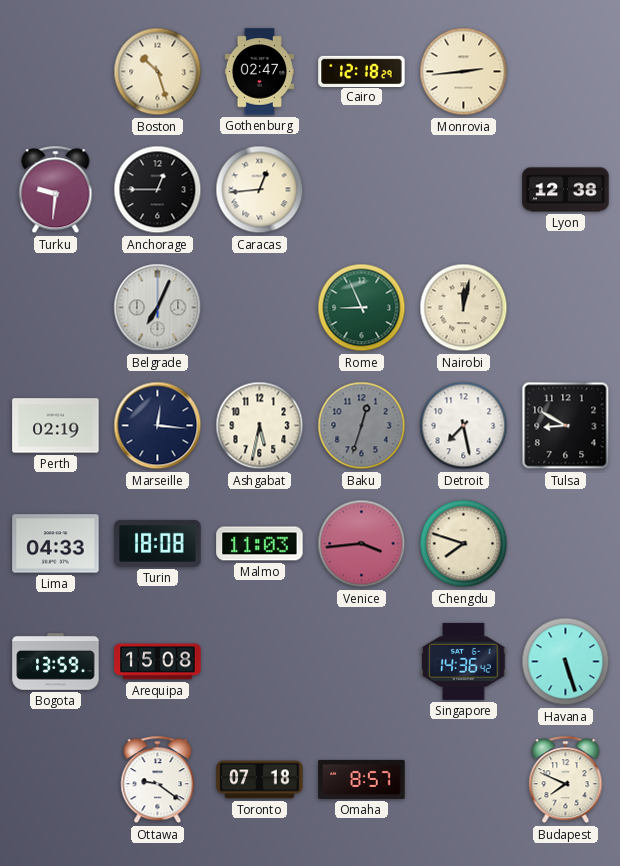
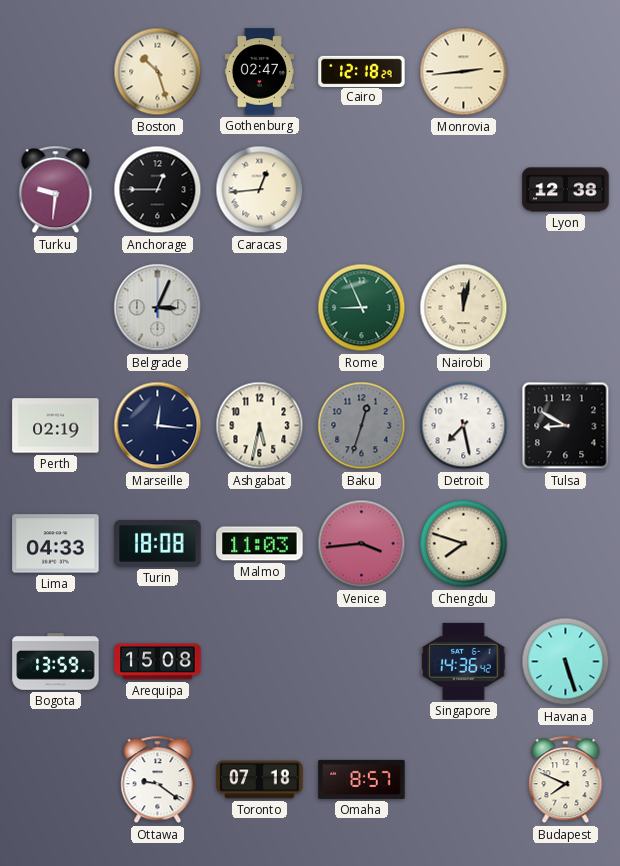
Belgrade: 7:04 -> 3:04 (158, 308)
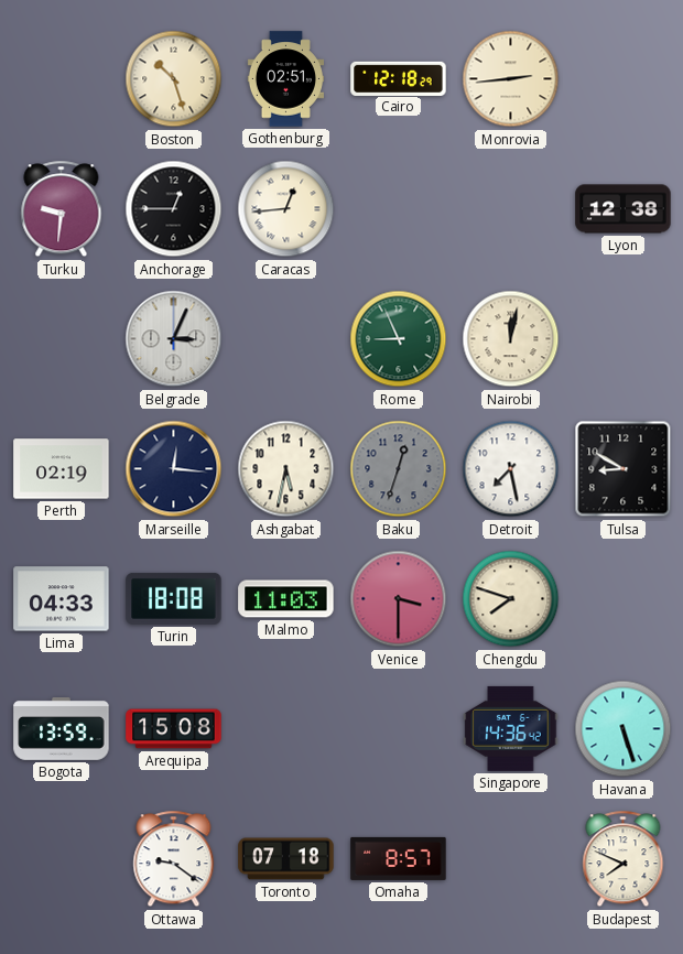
Gothenburg: 02:47 -> 02:51 (285, 79)
Venice: 3:44 -> 3:30 (399, 599)
